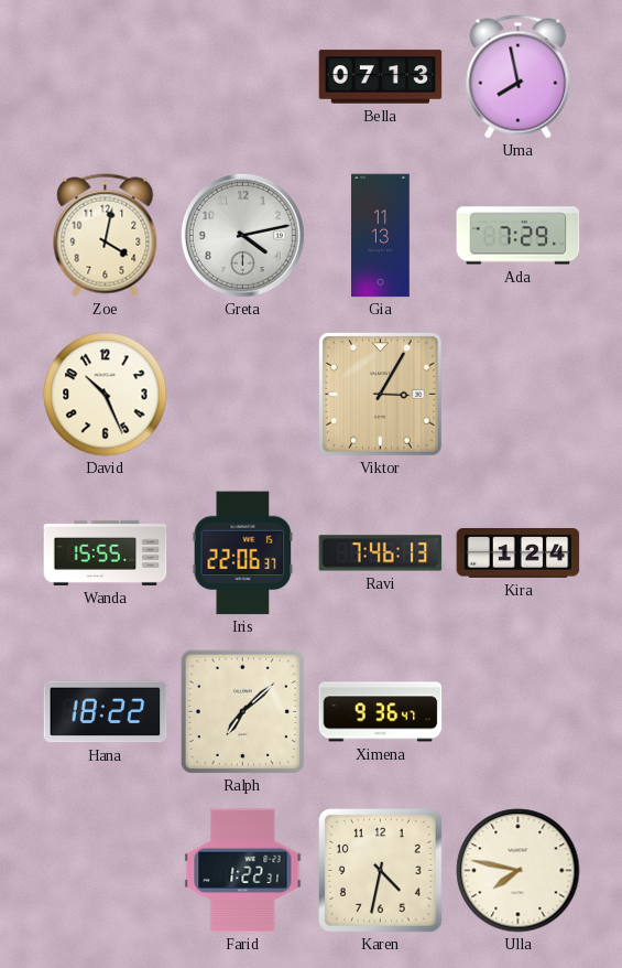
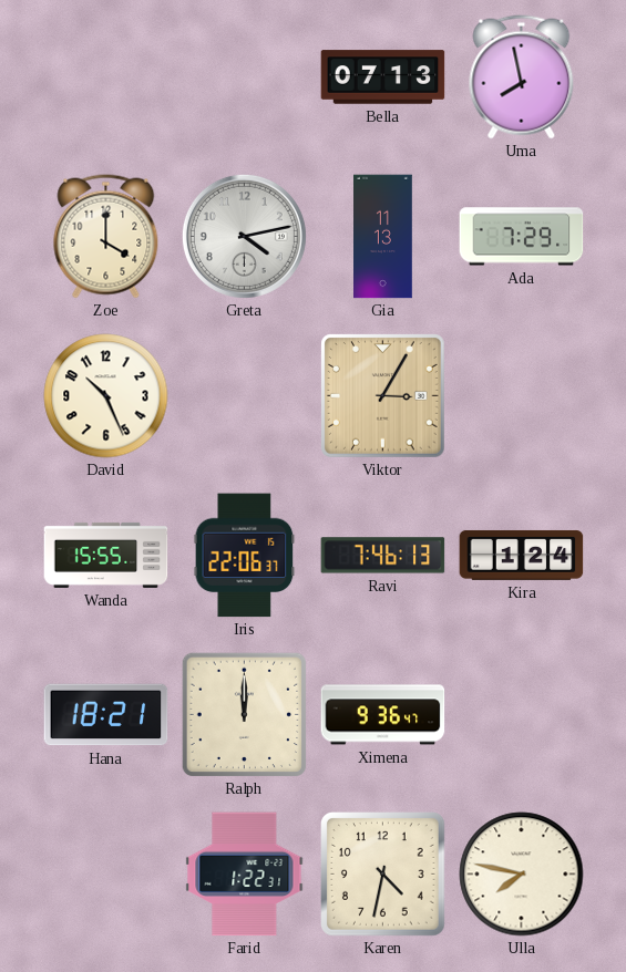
Zoe: 4:02 -> 4:00 (106, 237)
Hana: 18:22 -> 18:21 (106, 715)
Ralph: 7:08 -> 12:00 (244, 714)
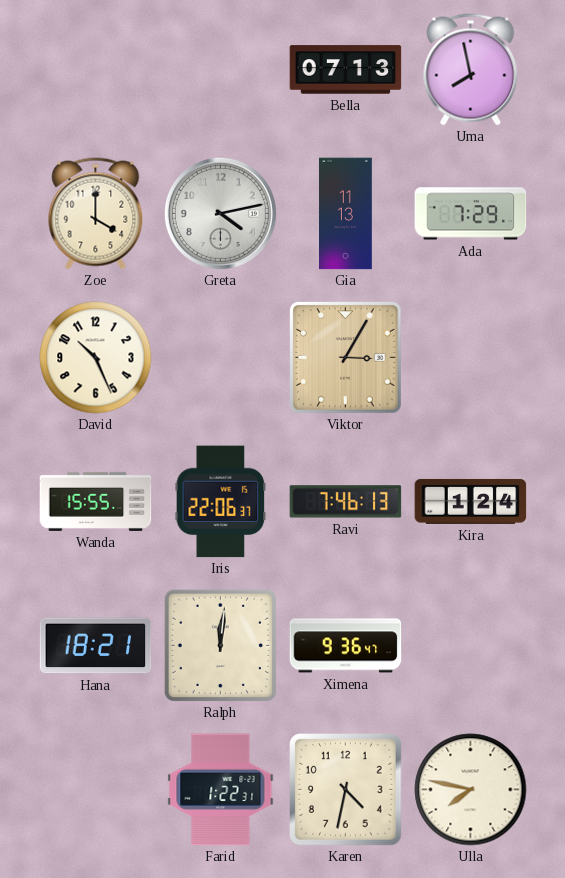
Ralph: 12:00 -> 12:01 (220, 645)
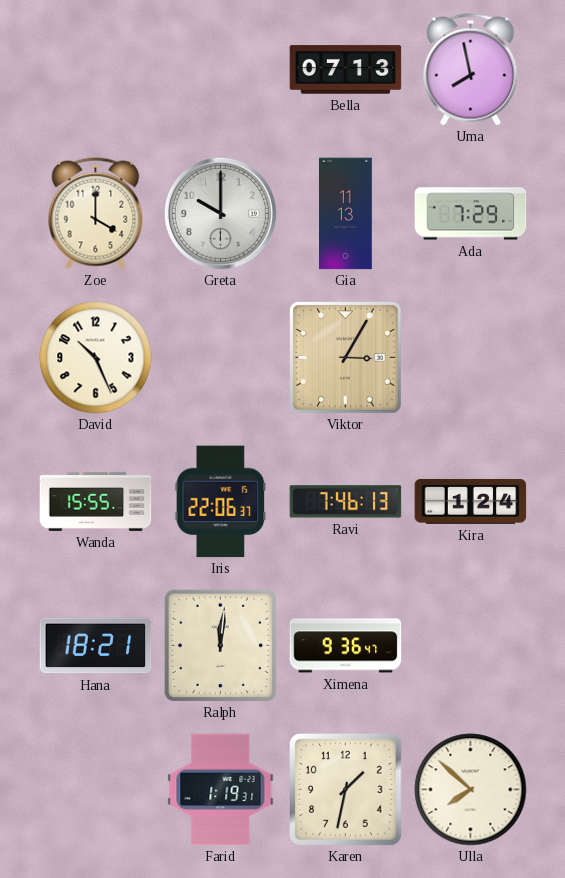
Greta: 4:13 -> 10:00 (220, 213)
Farid: 1:22 -> 1:19 (221, 790)
Karen: 4:32 -> 1:32 (346, 790)
Ulla: 7:47 -> 7:52 (471, 790)
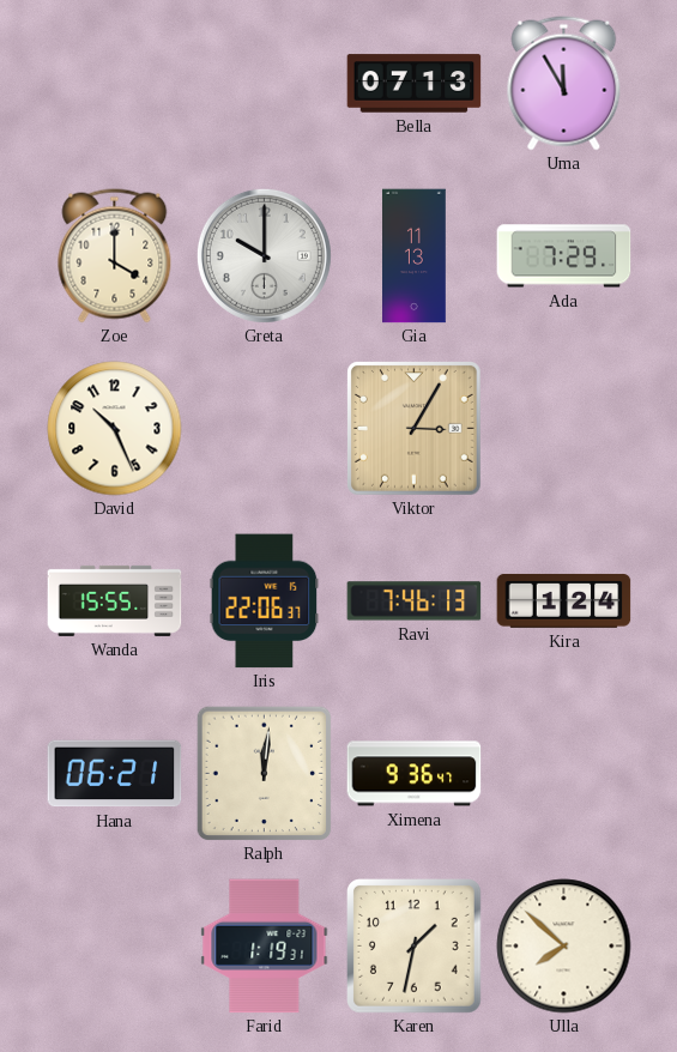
Uma: 7:58 -> 11:55 (564, 84)
Hana: 18:21 -> 06:21 (115, 774)
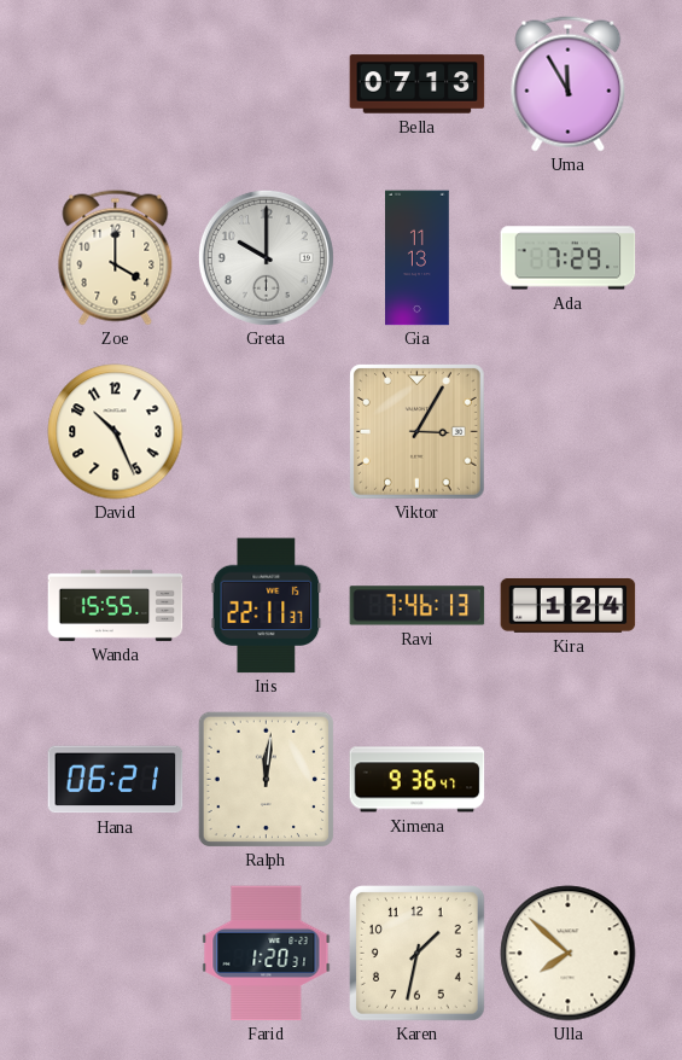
Iris: 22:06 -> 22:11 (267, 606)
Farid: 1:19 -> 1:20 (267, 954)
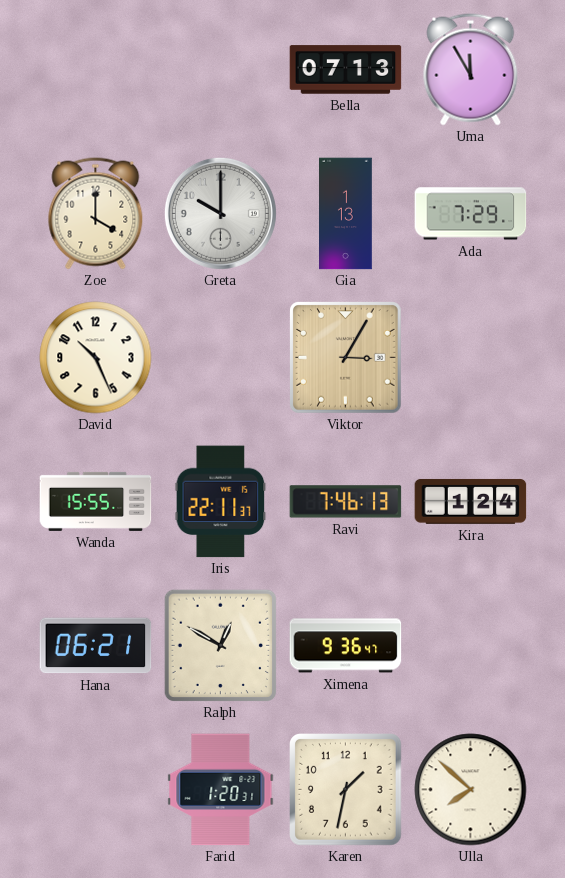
Gia: 11:13 -> 1:13 (346, 214)
Ralph: 12:01 -> 12:50 (220, 645)
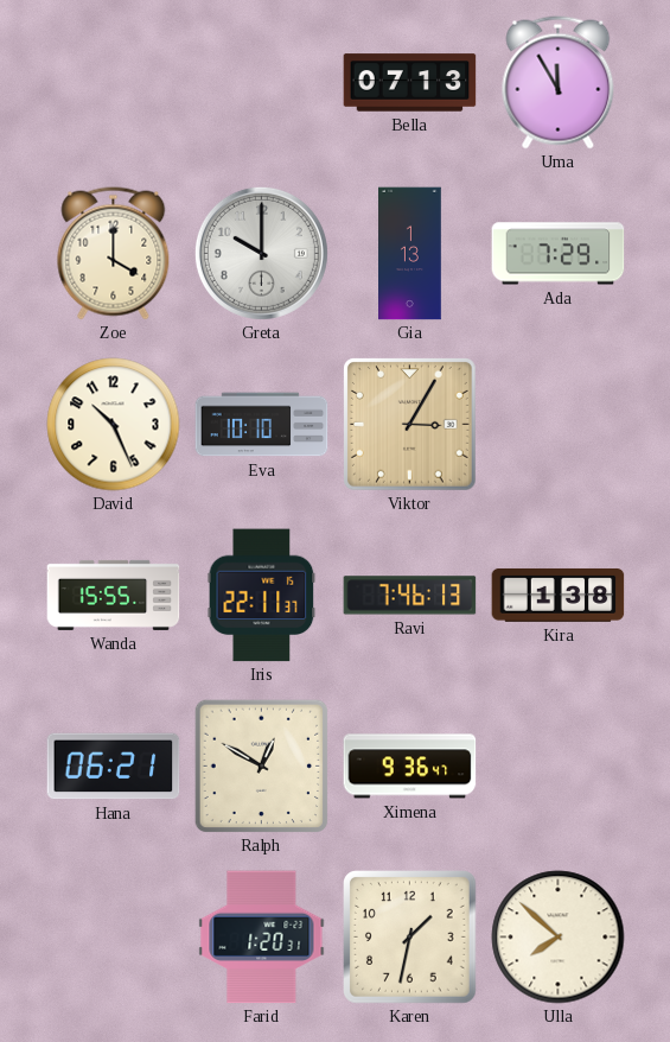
Eva: none -> 10:10 (262, 425)
Kira: 1:24 -> 1:38 (559, 595)
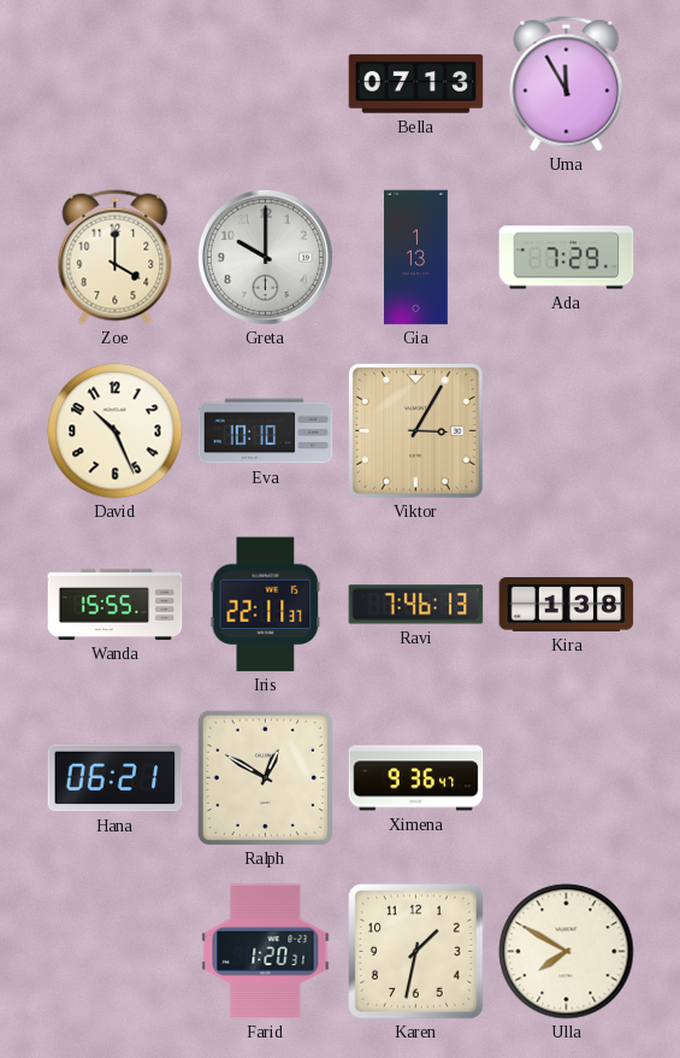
Ulla: 7:52 -> 7:50 (567, 952)
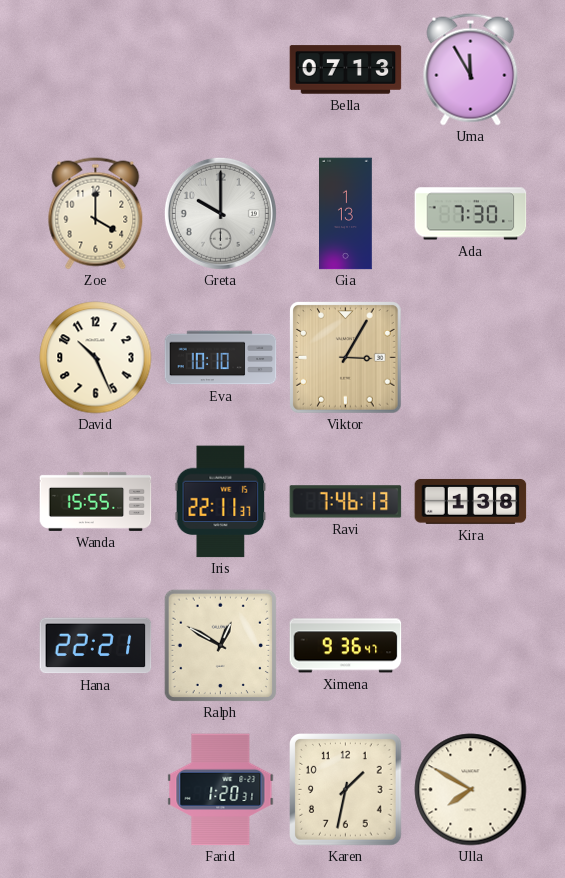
Ada: 7:29 -> 7:30 (471, 214)
Hana: 06:21 -> 22:21 (96, 646)
